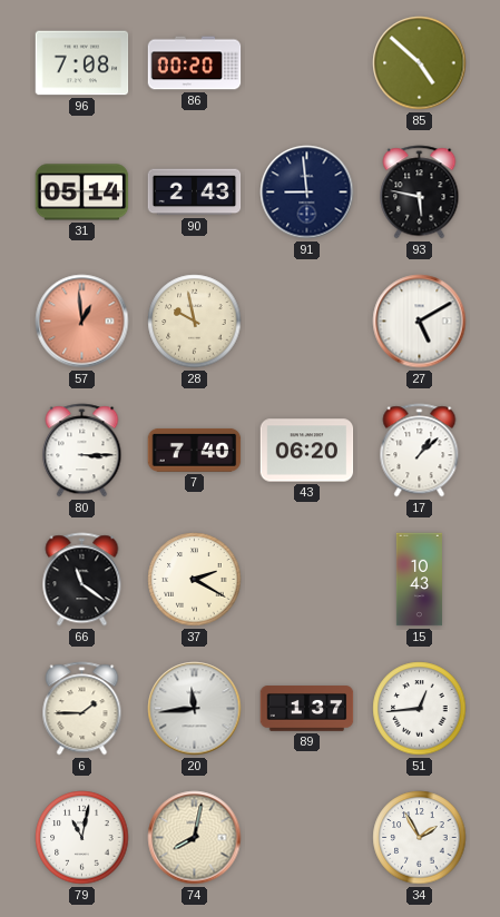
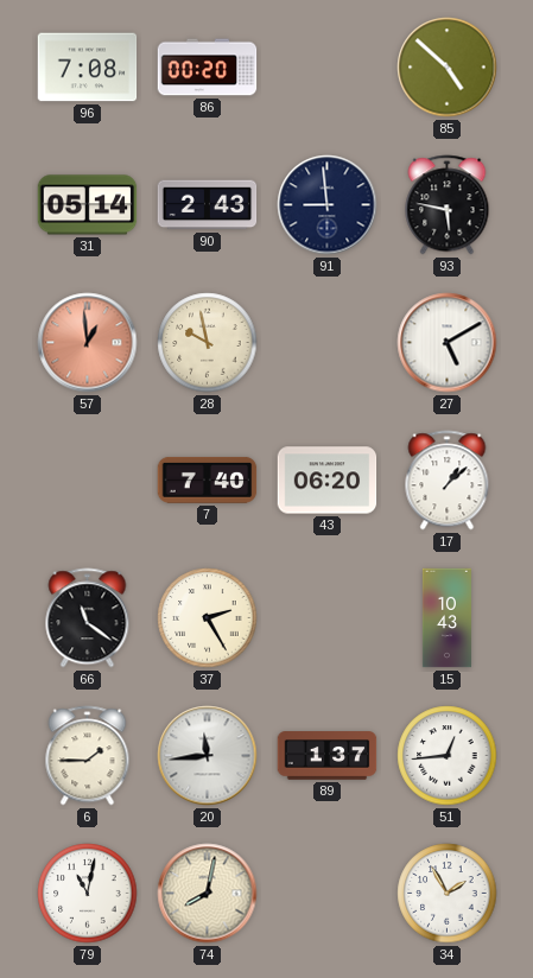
80: 3:15 -> none (82, 451)
37: 2:20 -> 2:25 (208, 618)
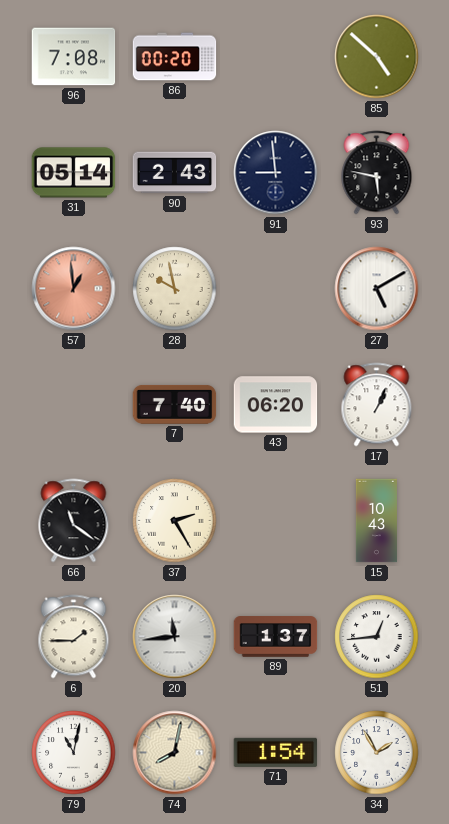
17: 1:08 -> 1:04 (377, 405)
71: none -> 1:54 (276, 752)
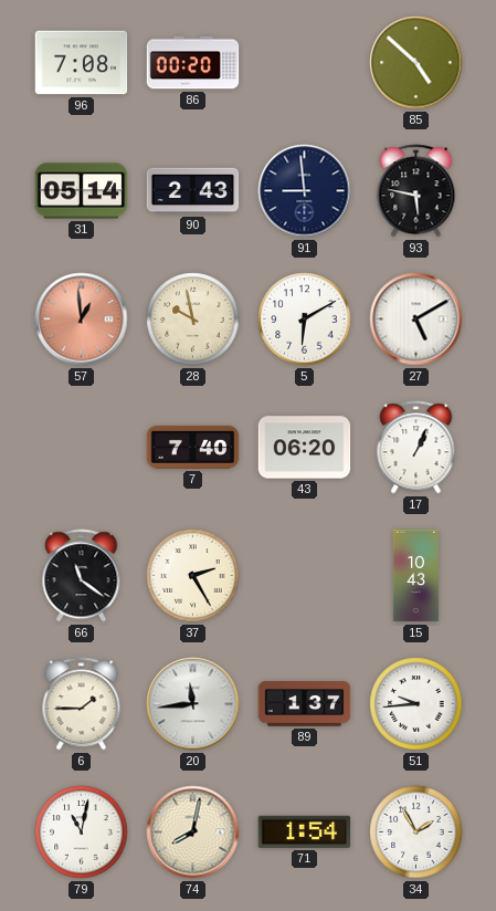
5: none -> 6:10 (305, 320)
51: 12:44 -> 9:44 (416, 704)
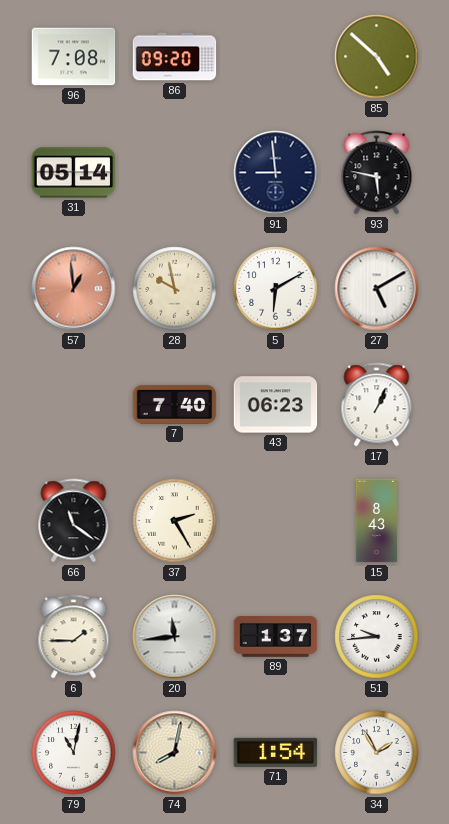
86: 00:20 -> 09:20 (175, 57)
90: 2:43 -> none (193, 191)
43: 06:20 -> 06:23 (276, 405)
15: 10:43 -> 8:43 (376, 521)
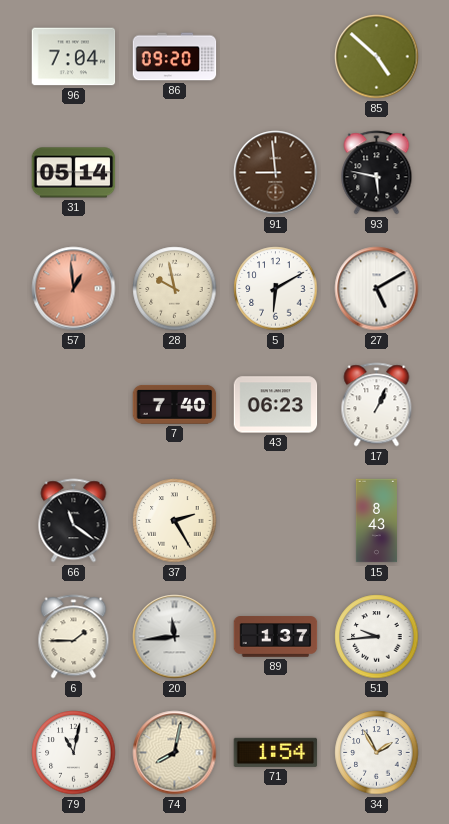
96: 7:08 -> 7:04 (74, 57)
91 dial: navy -> brown (276, 173)
